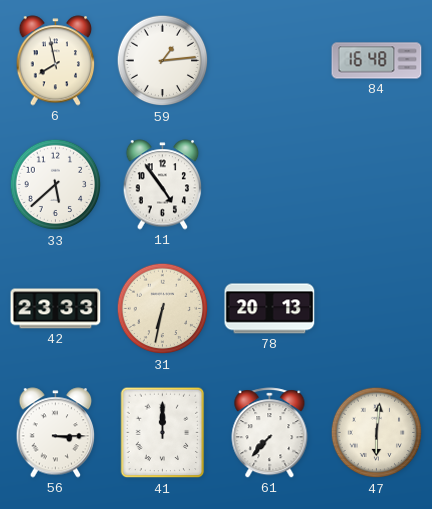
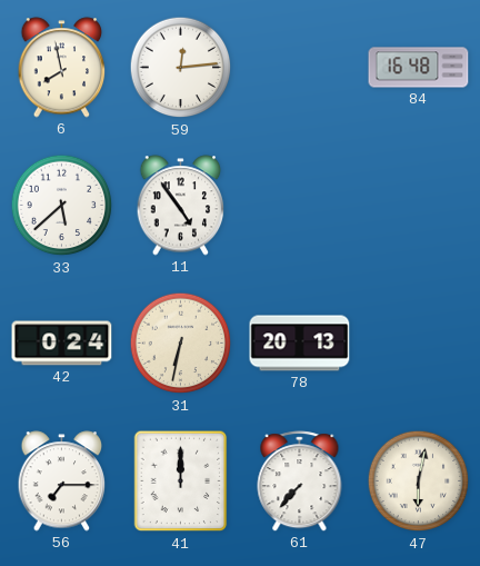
59: 1:14 -> 12:14 (181, 68)
42: 23:33 -> 0:24 (62, 344)
56: 3:15 -> 7:15 (62, 481)
47: 6:01 -> 6:02 (419, 481)
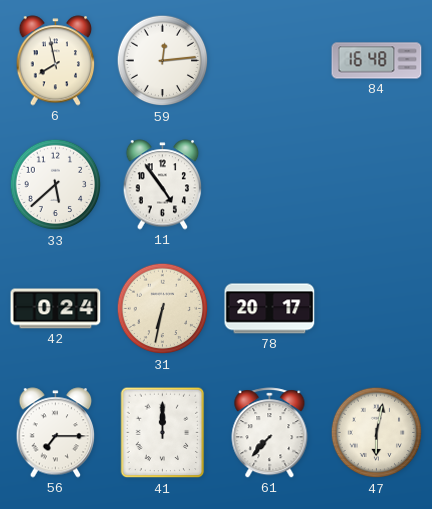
78: 20:13 -> 20:17 (270, 309)
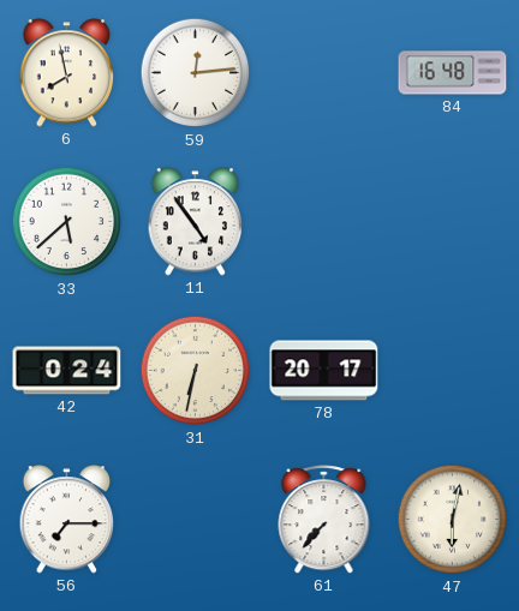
41: 12:00 -> none (163, 433)
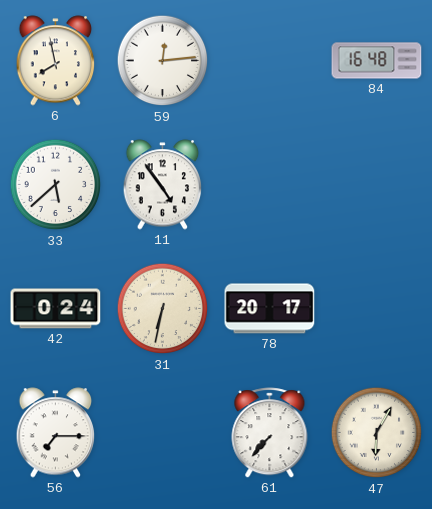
47: 6:02 -> 6:05 (377, 433)
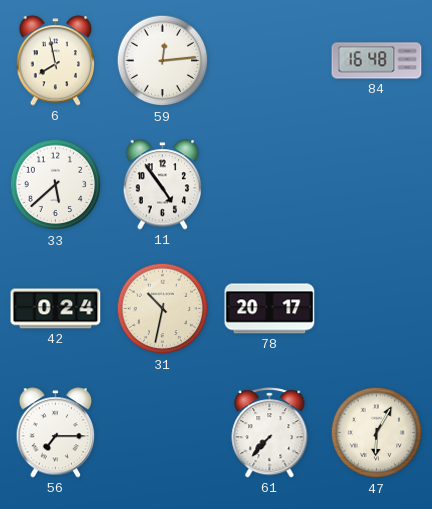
31: 6:32 -> 10:32 (163, 309)
